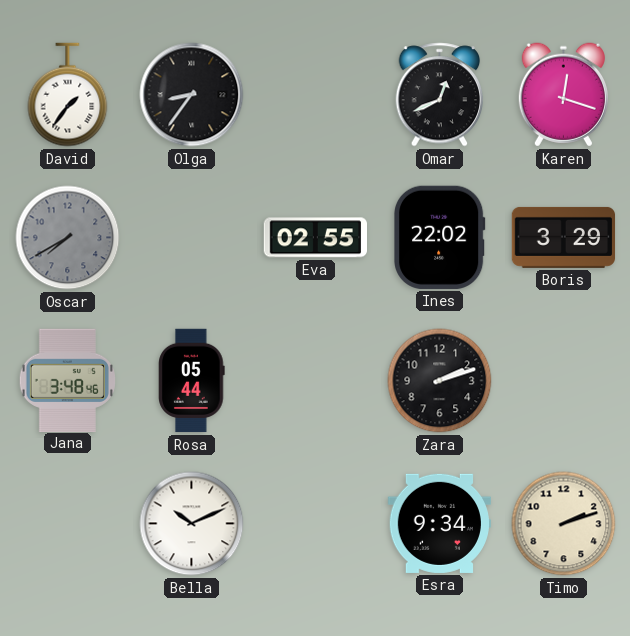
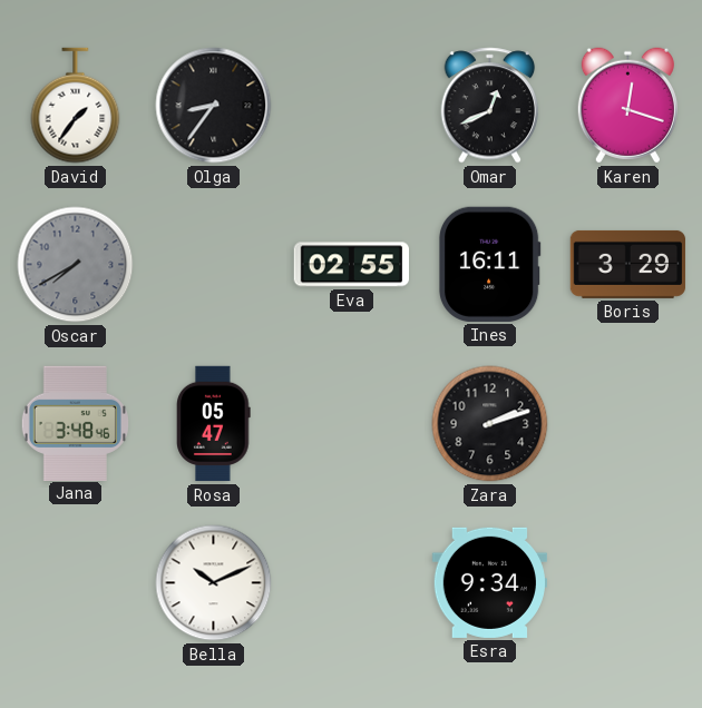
Ines: 22:02 -> 16:11 (489, 264)
Rosa: 05:44 -> 05:47 (214, 424)
Timo: 2:12 -> none (564, 524)
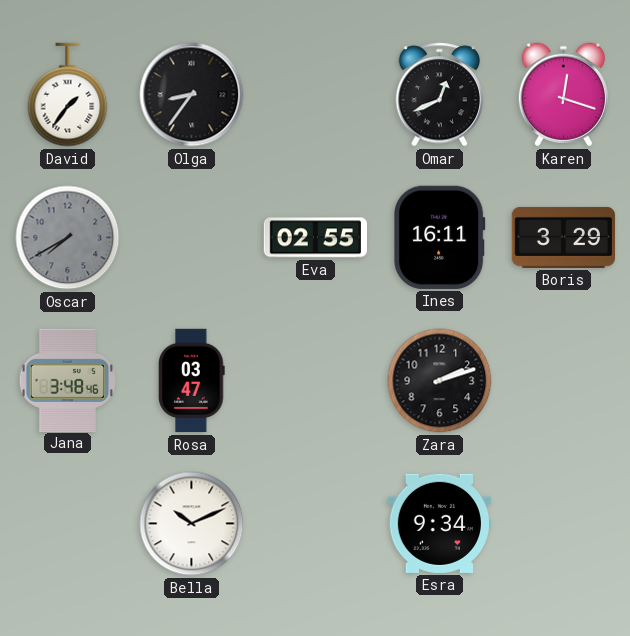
Rosa: 05:47 -> 03:47 (192, 381)
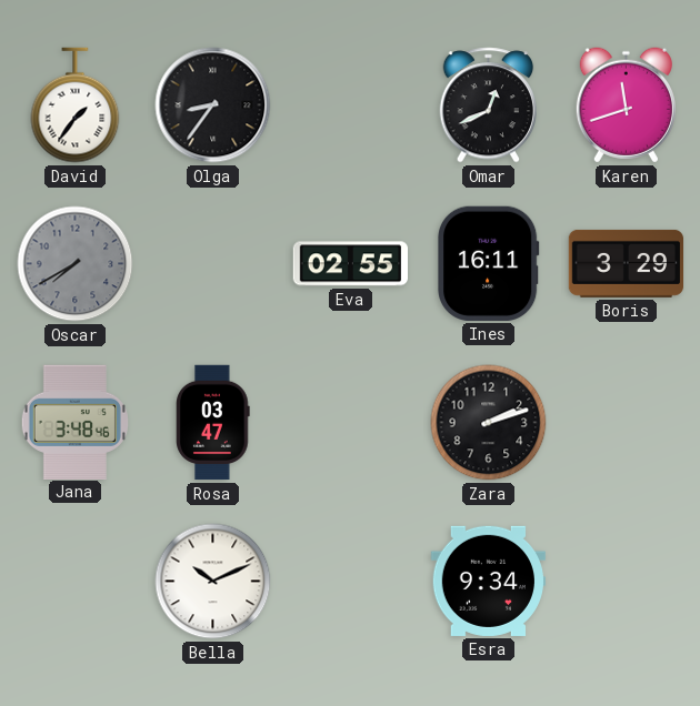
Karen: 12:18 -> 11:42 (626, 105)
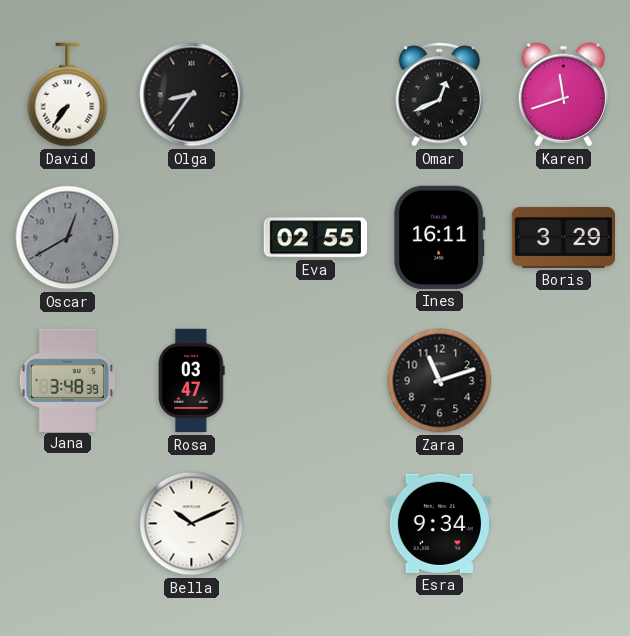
David: 1:36 -> 7:36 (68, 95)
Oscar: 7:40 -> 12:40 (68, 238)
Jana: 3:48:46 -> 3:48:39 (67, 380)
Zara: 2:12 -> 11:12 (440, 381)
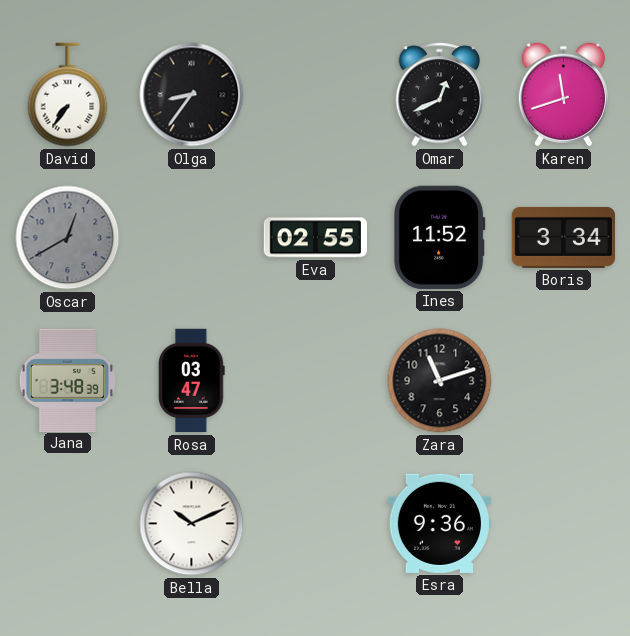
Ines: 16:11 -> 11:52 (439, 237)
Boris: 3:29 -> 3:34 (564, 237)
Esra: 9:34 -> 9:36 (439, 523)
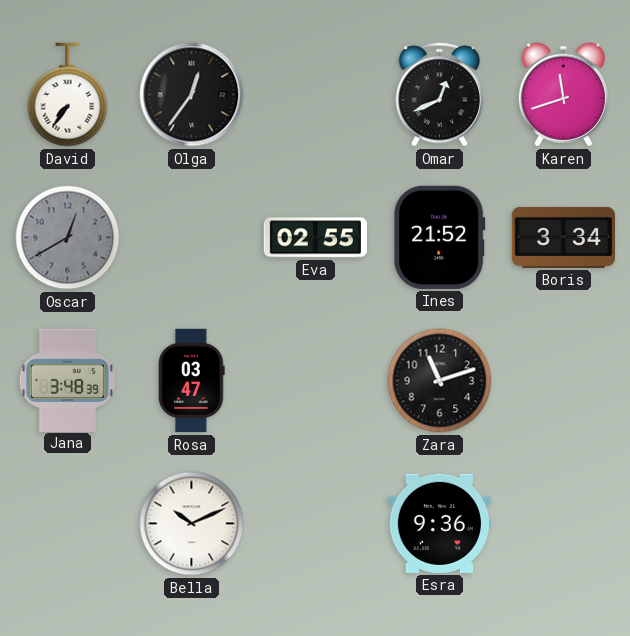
Olga: 8:36 -> 12:36 (192, 95)
Ines: 11:52 -> 21:52 (439, 237)
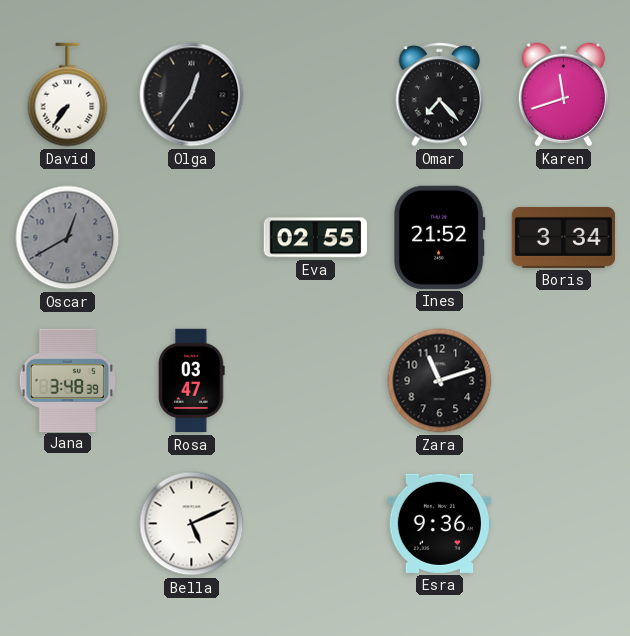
Omar: 12:41 -> 7:23 (440, 95)
Bella: 10:11 -> 5:11 (192, 524)
